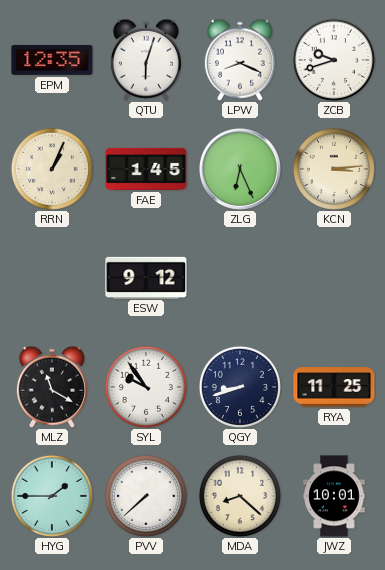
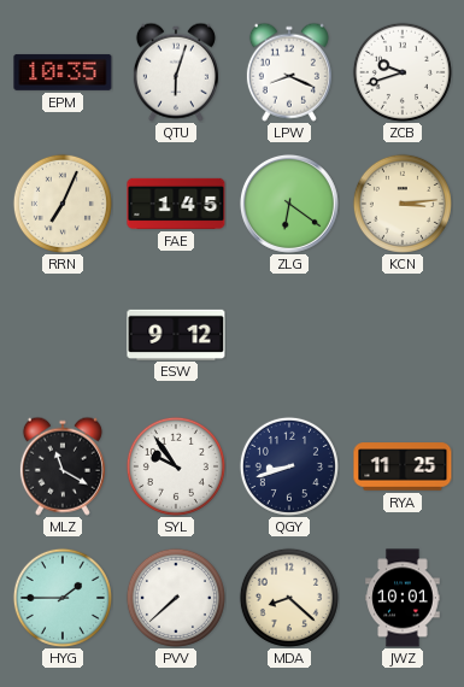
EPM: 12:35 -> 10:35 (63, 72)
RRN: 1:04 -> 7:04 (63, 204)
ZLG: 6:26 -> 6:21 (289, 204)
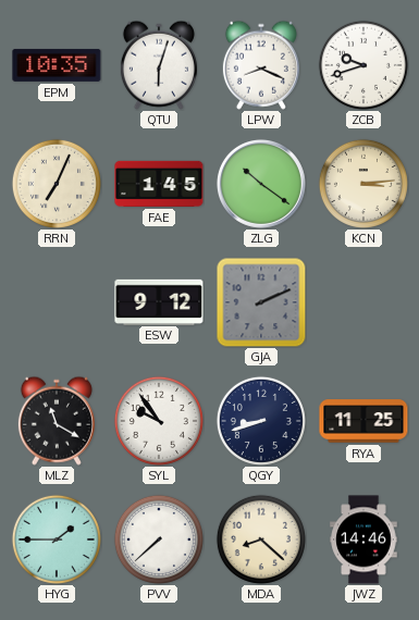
ZLG: 6:21 -> 10:21 (261, 184)
GJA: none -> 2:11 (261, 302)
JWZ: 10:01 -> 14:46 (363, 540)
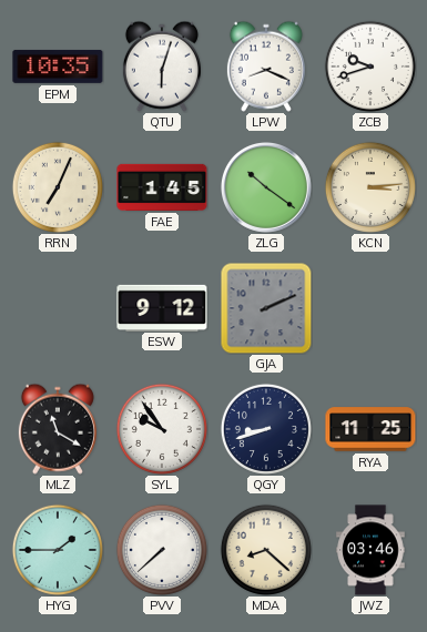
JWZ: 14:46 -> 03:46 (370, 550)
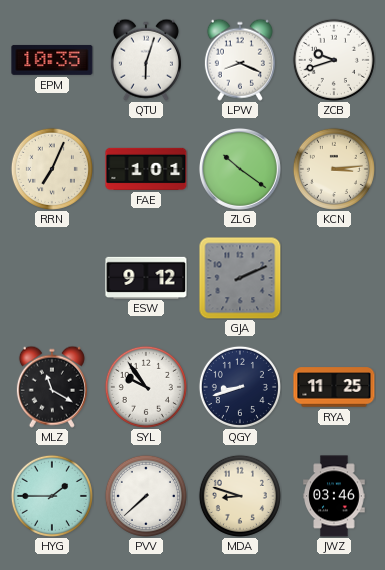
FAE: 1:45 -> 1:01 (146, 169)
MDA: 8:22 -> 8:48 (240, 496)
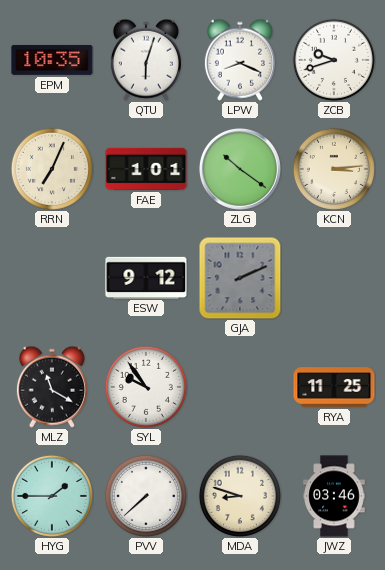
QGY: 8:42 -> none (240, 387)
